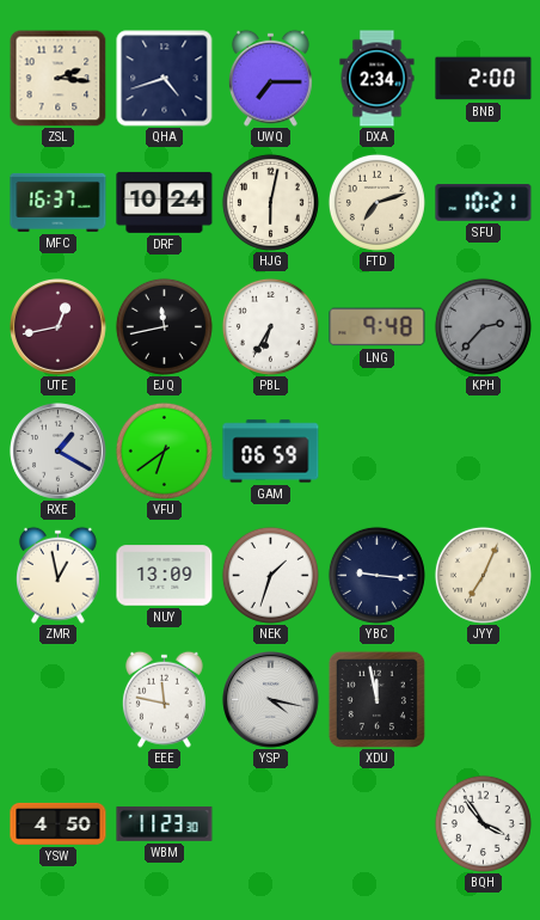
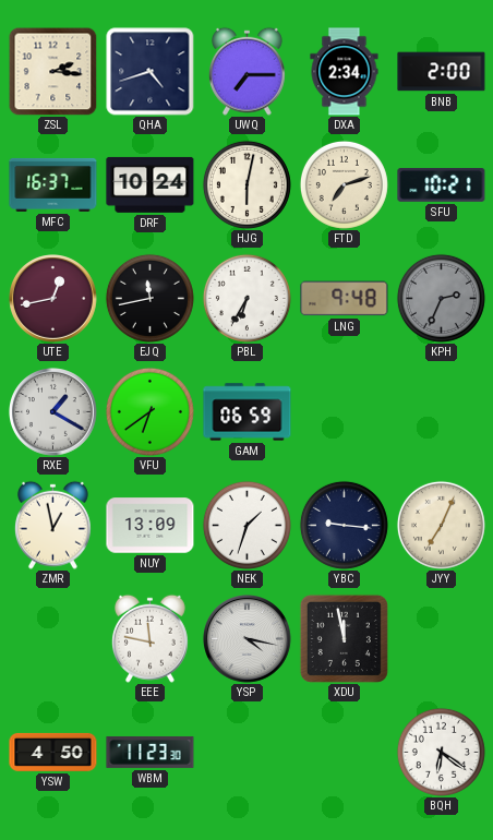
KPH: 2:37 -> 2:34 (441, 298)
BQH: 3:54 -> 6:21 (441, 752)
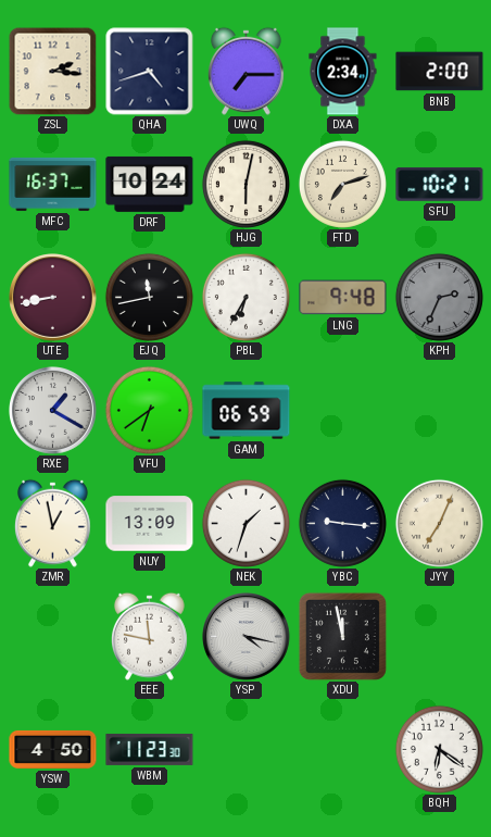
UTE: 12:43 -> 8:43 (53, 298)
